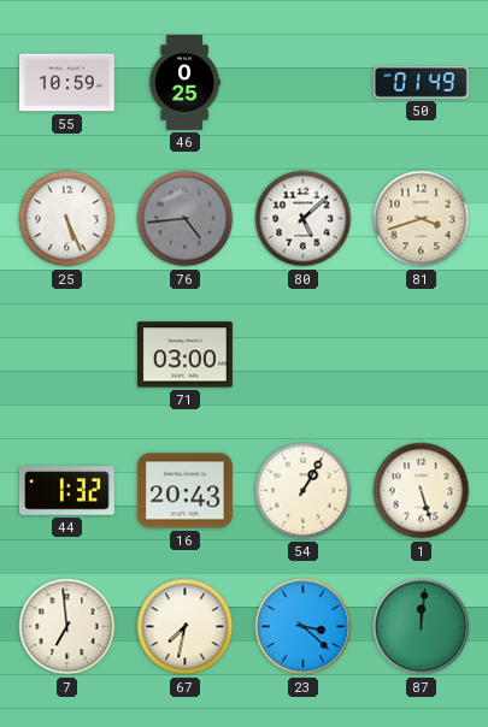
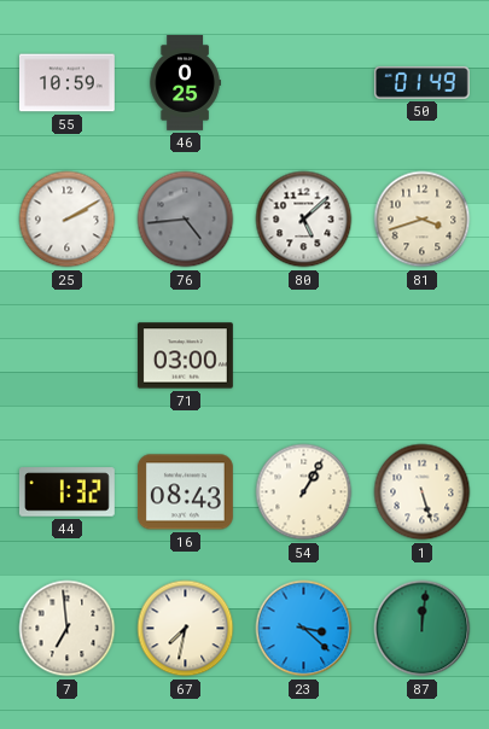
25: 5:26 -> 2:10 (68, 220)
16: 20:43 -> 08:43 (185, 492)
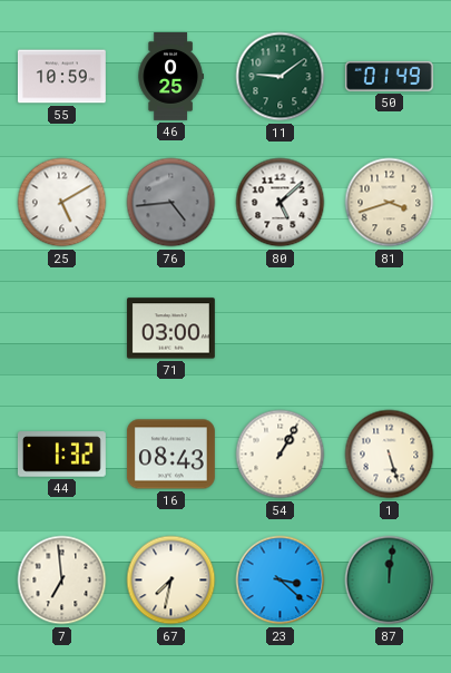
11: none -> 9:09 (281, 77)
25: 2:10 -> 5:10 (62, 203)
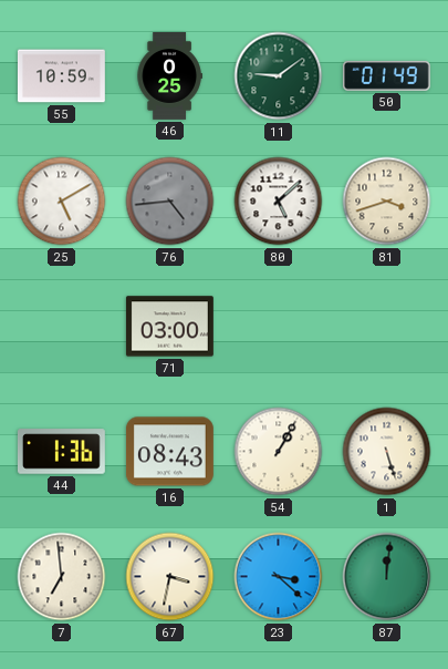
44: 1:32 -> 1:36 (61, 452)
67: 7:32 -> 3:32 (170, 577)
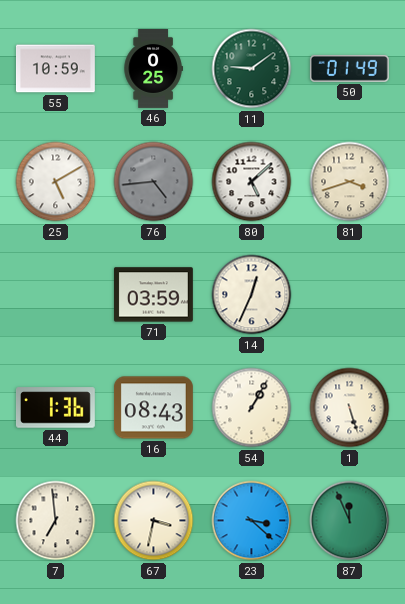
71: 03:00 -> 03:59 (153, 295)
14: none -> 12:34 (252, 295)
87: 12:01 -> 11:56 (350, 521)
